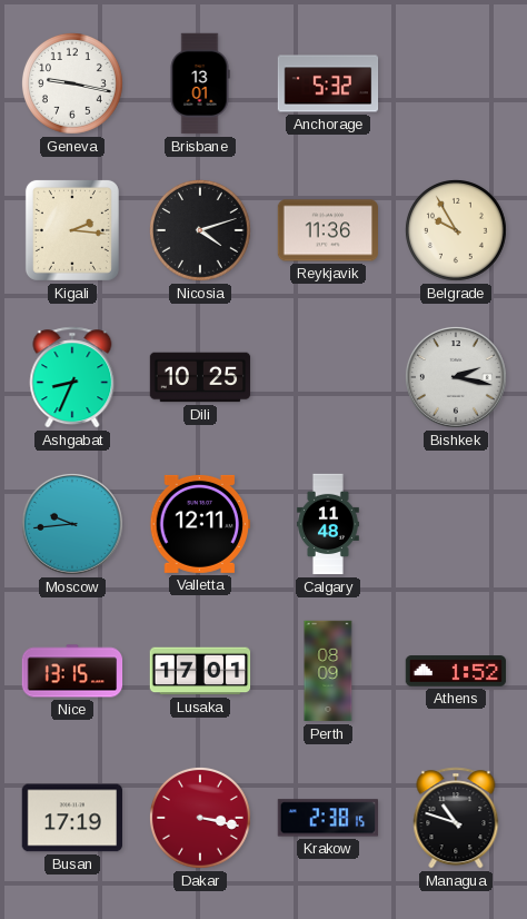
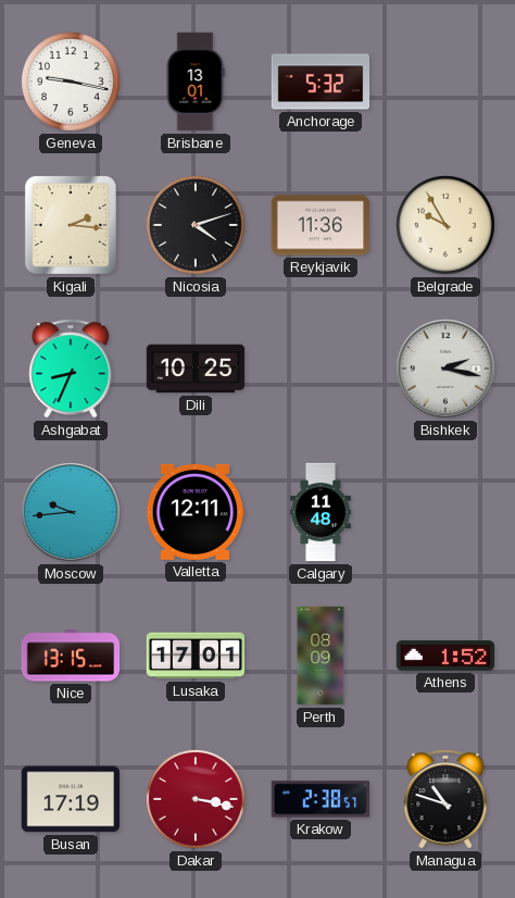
Krakow: 2:38:15 -> 2:38:57 (319, 799)
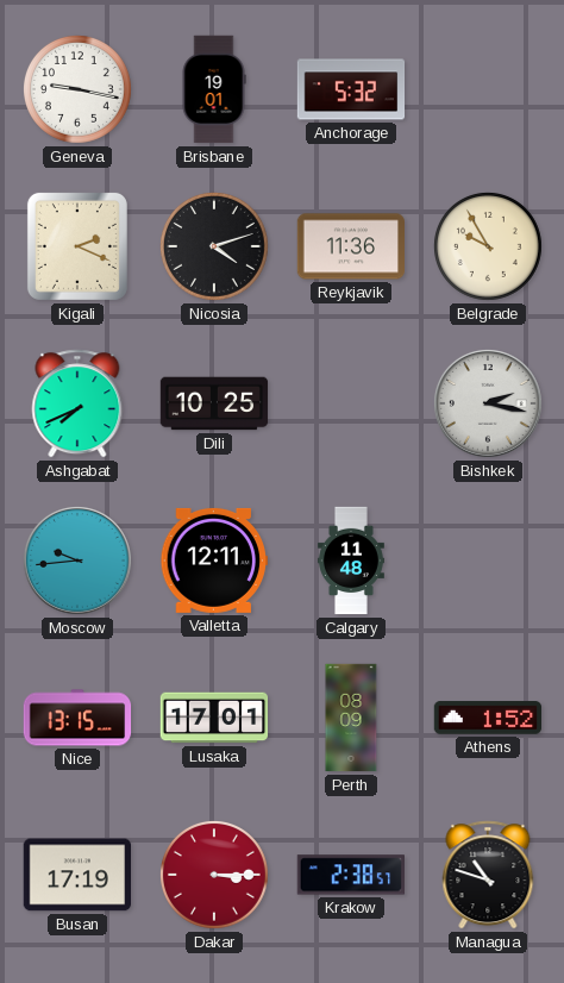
Brisbane: 13:01 -> 19:01 (214, 89)
Kigali: 2:16 -> 2:19 (77, 246)
Ashgabat: 8:34 -> 7:41 (77, 403)
Dakar: 3:17 -> 3:15 (214, 875)
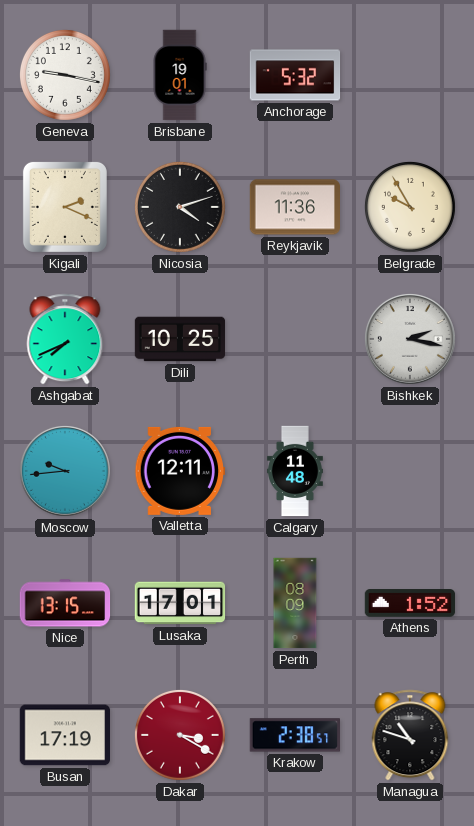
Dakar: 3:15 -> 3:20 (180, 735)
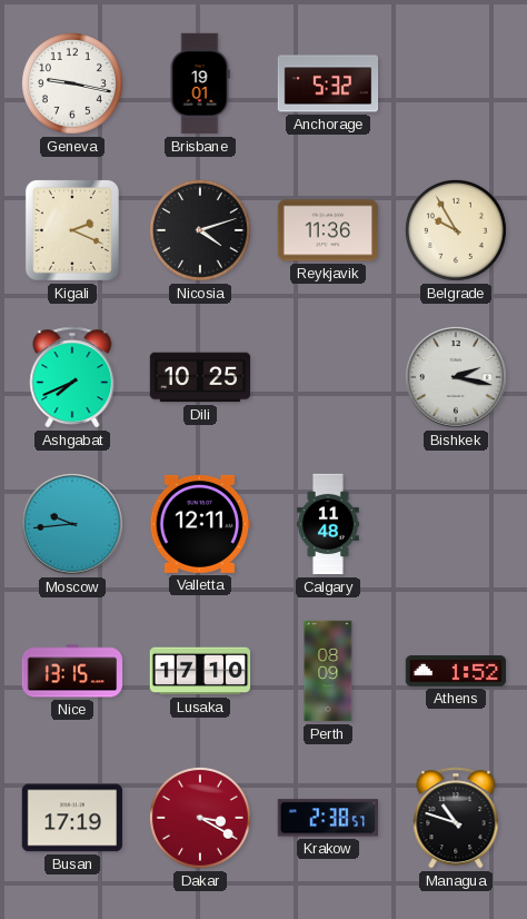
Lusaka: 17:01 -> 17:10 (200, 671)
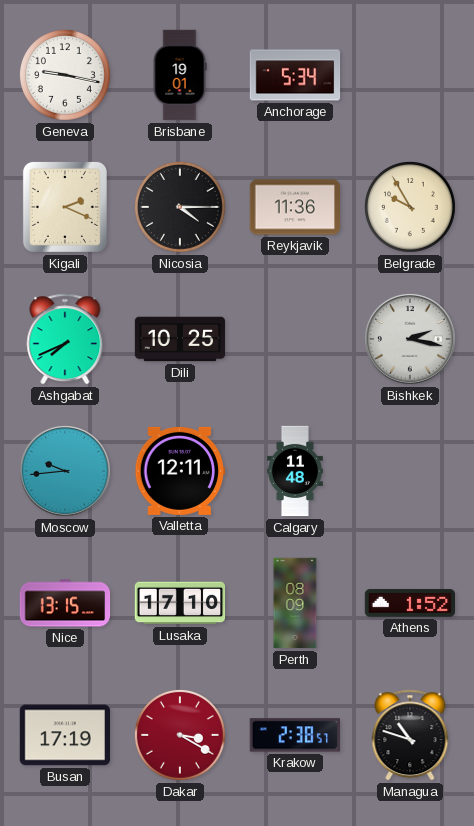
Anchorage: 5:32 -> 5:34 (295, 75)
Nicosia: 4:12 -> 4:15 (180, 207)
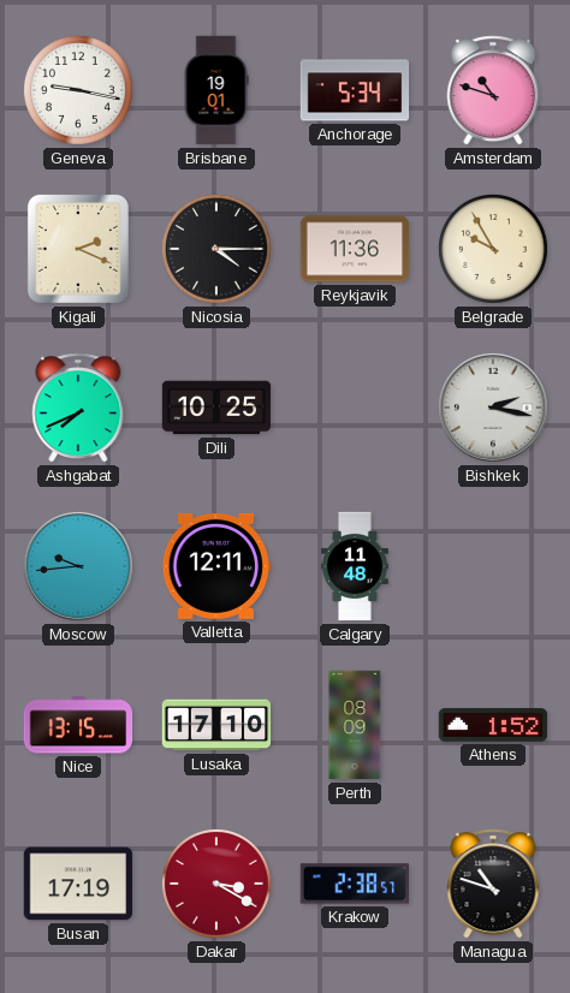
Amsterdam: none -> 10:48 (493, 90)
